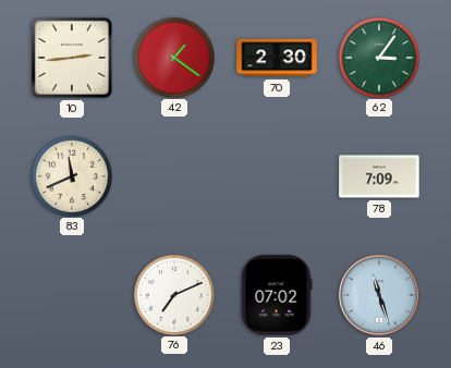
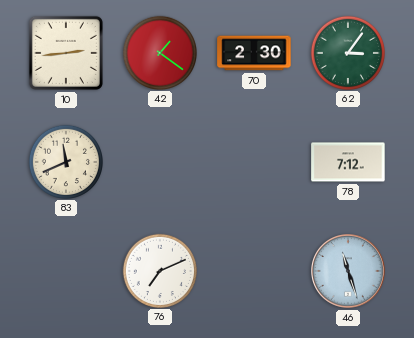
78: 7:09 -> 7:12 (348, 162)
23: 07:02 -> none (277, 295)
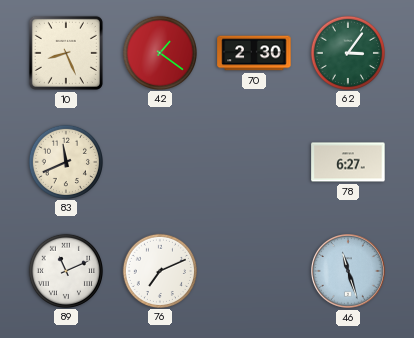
10: 2:44 -> 8:26 (66, 53)
78: 7:12 -> 6:27 (348, 162)
89: none -> 11:11 (65, 270)
